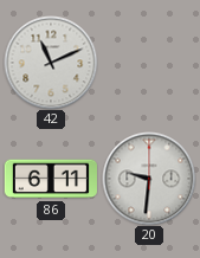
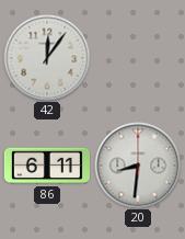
42: 11:11 -> 12:06 (47, 58)
20: 9:31 -> 8:31 (138, 166)
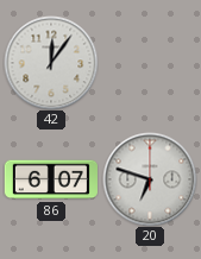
86: 6:11 -> 6:07 (51, 179)
20: 8:31 -> 6:48 (150, 179)
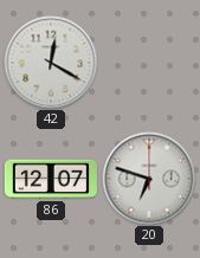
42: 12:06 -> 12:20 (51, 63)
86: 6:07 -> 12:07 (51, 179)
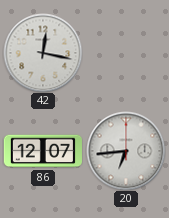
42: 12:20 -> 12:17 (43, 53)
20: 6:48 -> 6:44 (126, 151)
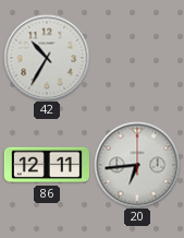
42: 12:17 -> 10:35 (47, 58)
86: 12:07 -> 12:11 (47, 165)
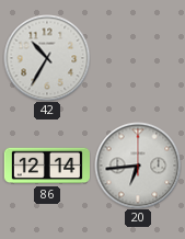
86: 12:11 -> 12:14 (47, 166)
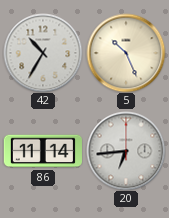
5: none -> 10:26 (126, 53)
86: 12:14 -> 11:14 (43, 151)
